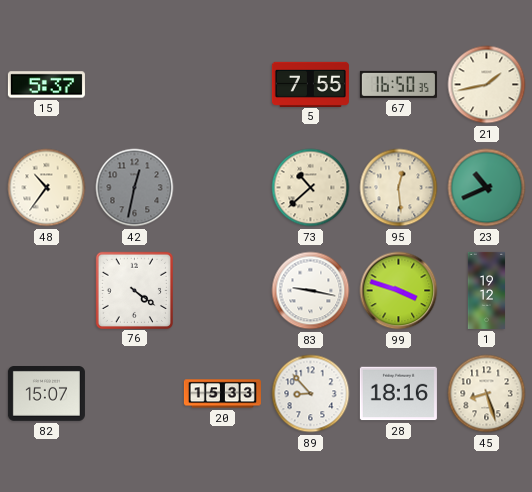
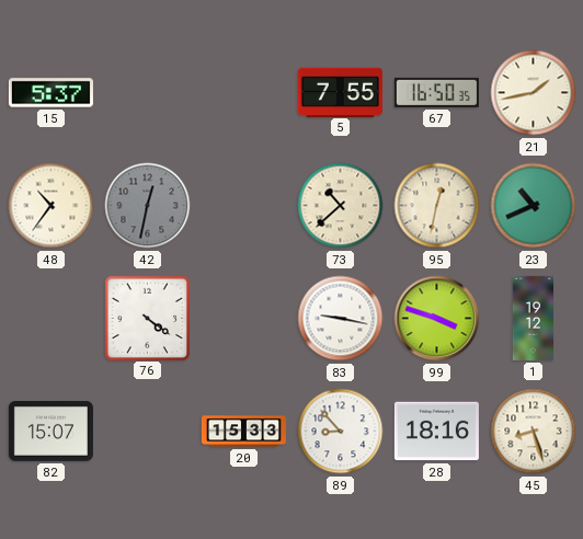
95: 12:29 -> 12:32 (437, 206)
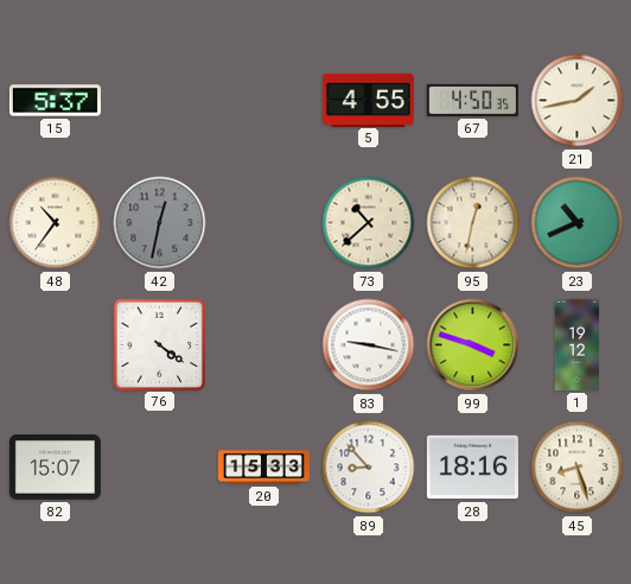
5: 7:55 -> 4:55 (368, 100)
67: 16:50 -> 4:50 (472, 100)
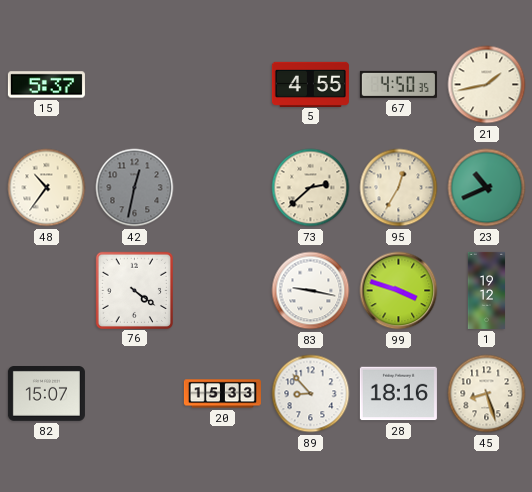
73: 10:38 -> 2:38 (311, 188)
95: 12:32 -> 12:35 (399, 188)
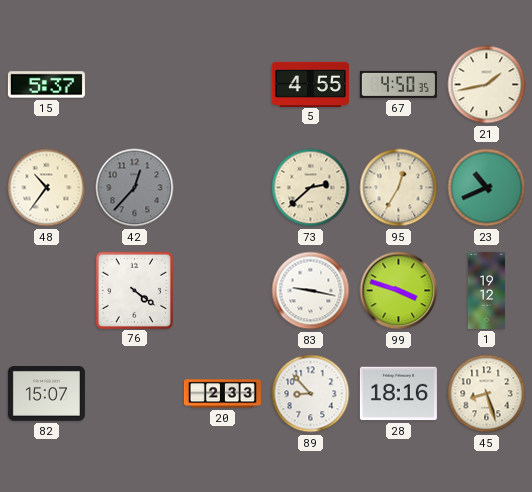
42: 12:32 -> 12:37 (135, 188)
20: 15:33 -> 2:33 (222, 394)
